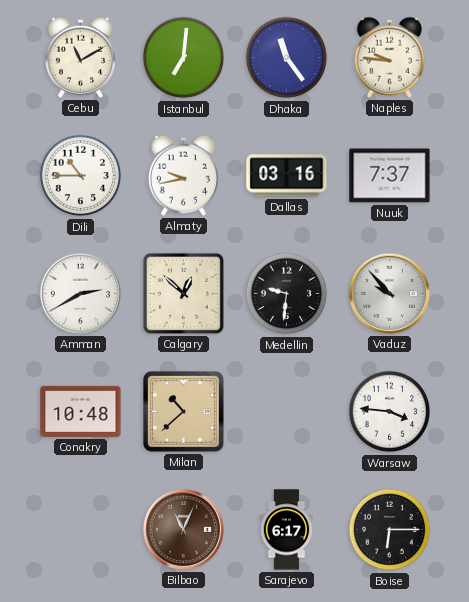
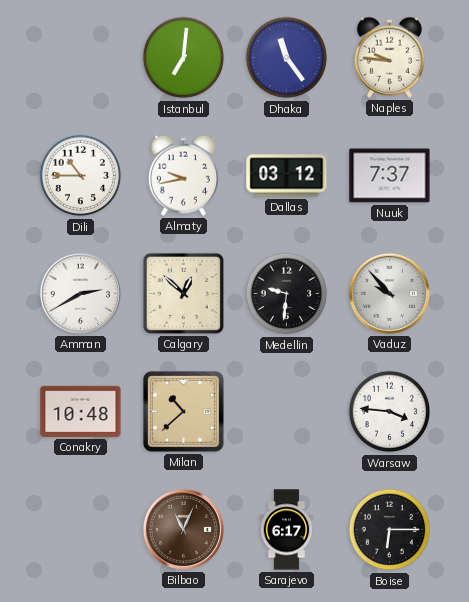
Cebu: 11:10 -> none (80, 57)
Dallas: 03:16 -> 03:12 (287, 176)
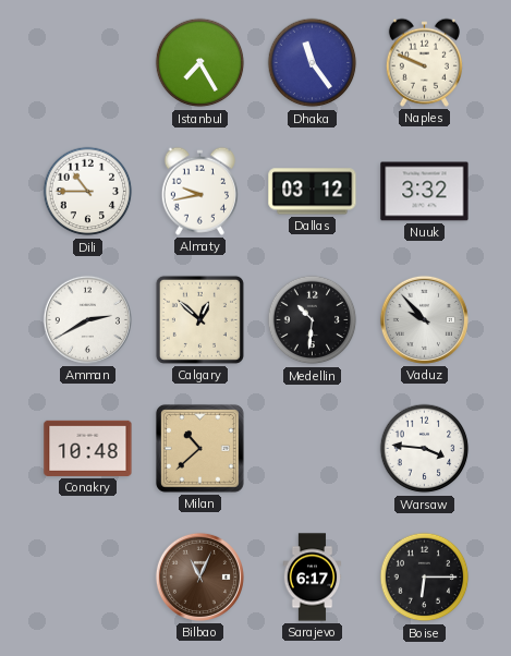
Istanbul: 7:01 -> 7:25 (200, 63)
Naples: 9:46 -> 9:49 (424, 62)
Nuuk: 7:37 -> 3:32 (425, 192)
Medellin: 9:31 -> 10:31 (313, 320)
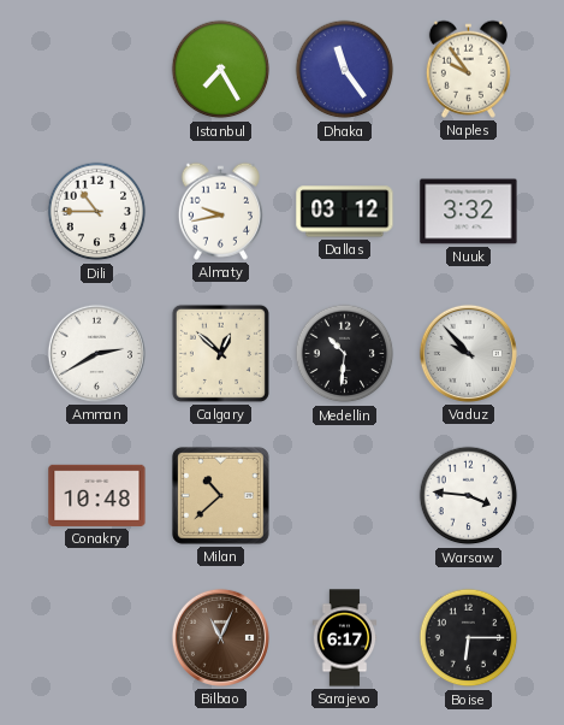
Naples: 9:49 -> 9:54 (468, 69)
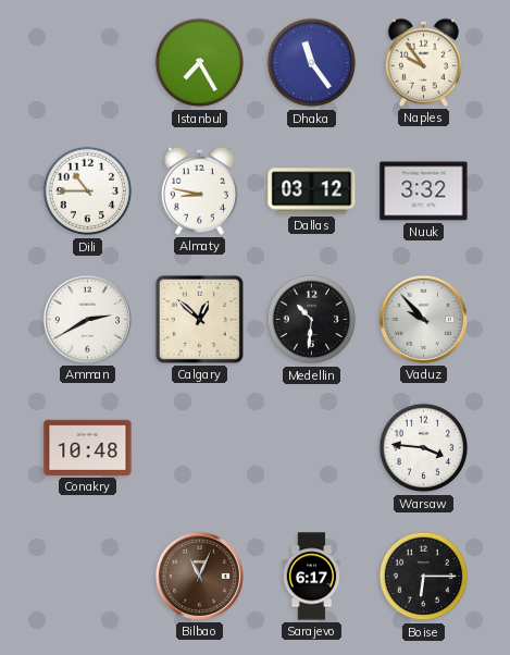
Almaty: 9:43 -> 8:47 (199, 190)
Milan: 10:38 -> none (220, 495)
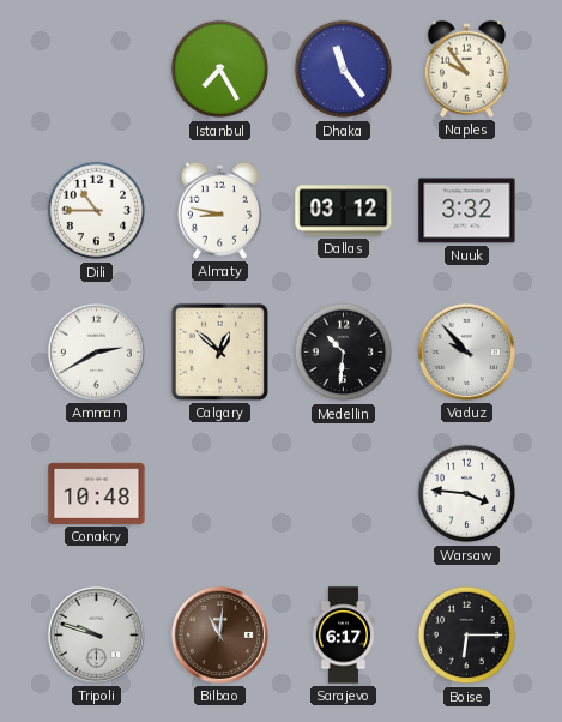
Tripoli: none -> 9:48 (96, 634)
Bilbao: 11:04 -> 11:01 (219, 634)
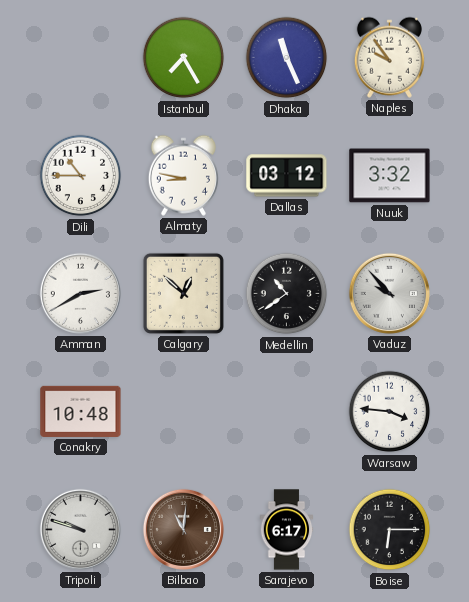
Dhaka: 11:24 -> 11:26 (287, 58)
Medellin: 10:31 -> 10:39 (287, 294)
